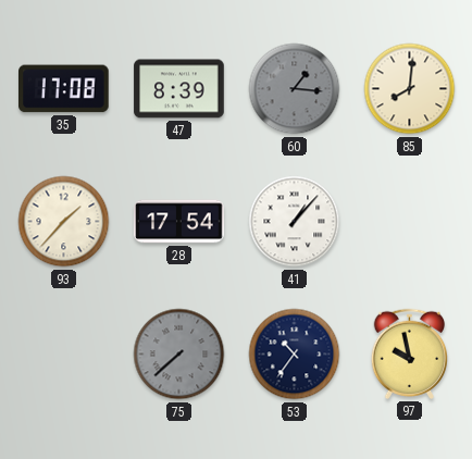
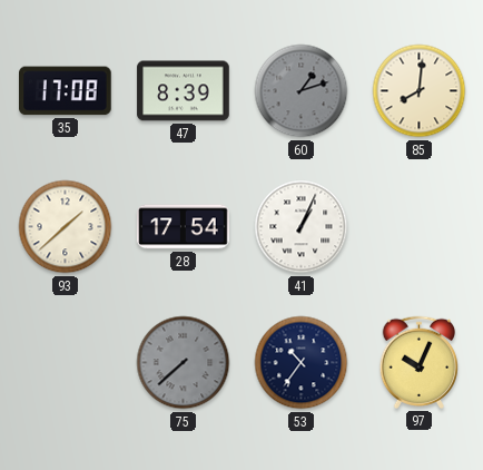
60: 1:16 -> 1:12 (302, 91)
93: 1:37 -> 1:38 (66, 227)
41: 1:07 -> 1:04 (302, 227)
97: 9:58 -> 10:04 (420, 362)
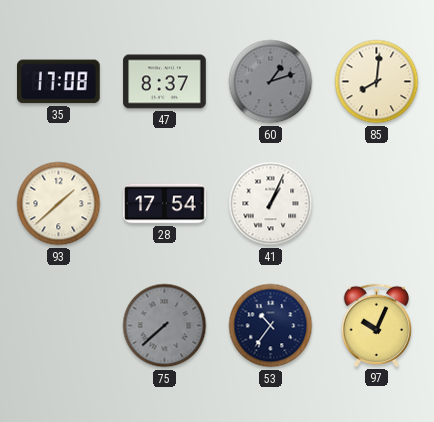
47: 8:39 -> 8:37 (165, 82)
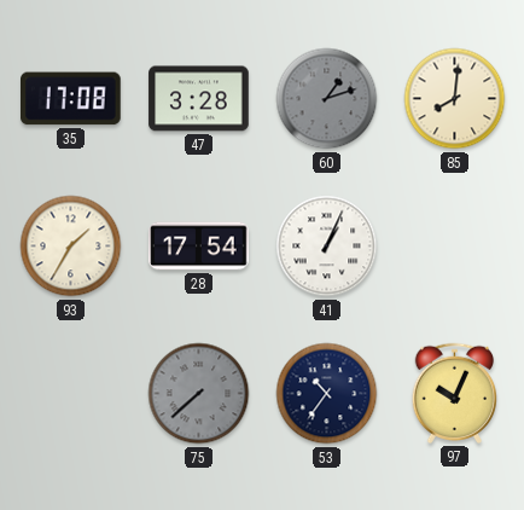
47: 8:37 -> 3:28 (199, 99)
93: 1:38 -> 1:35 (71, 247)
